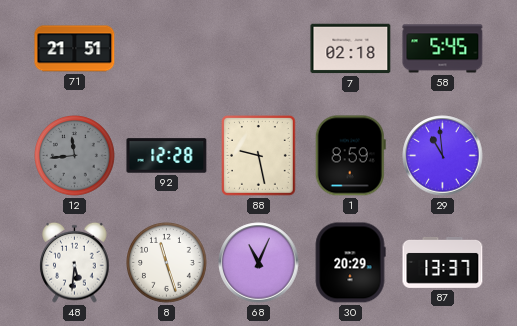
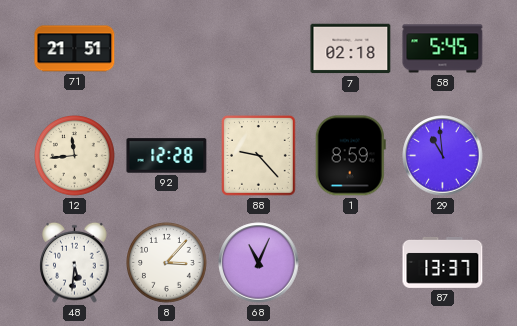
12 dial: grey -> cream (75, 156)
88: 9:28 -> 9:23 (259, 156)
8: 11:27 -> 3:07 (167, 263)
30: 20:29 -> none (350, 263)
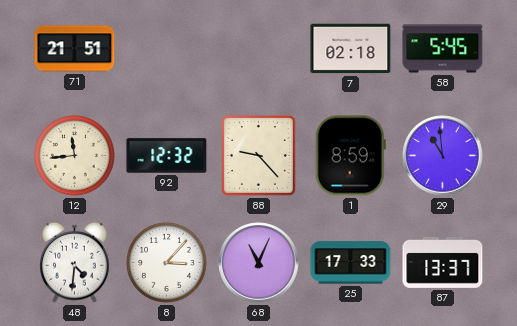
92: 12:28 -> 12:32 (167, 156)
48: 5:31 -> 4:31 (75, 262)
25: none -> 17:33 (351, 263)
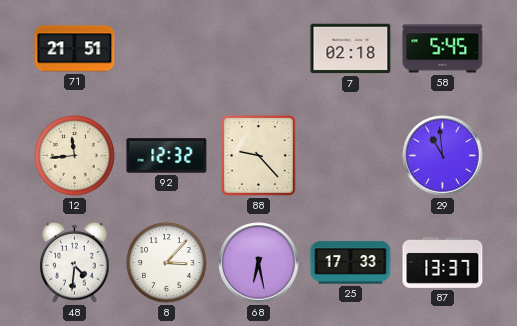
1: 8:59 -> none (350, 156)
68: 11:04 -> 6:28 (259, 263)
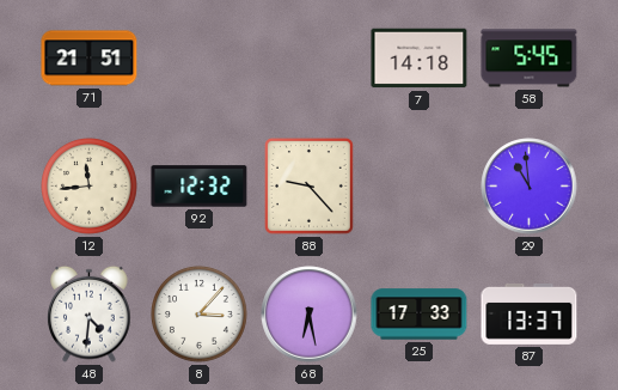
7: 02:18 -> 14:18 (420, 59)
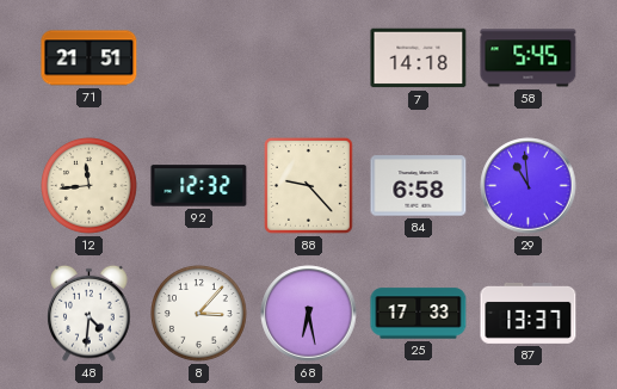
84: none -> 6:58 (419, 186)
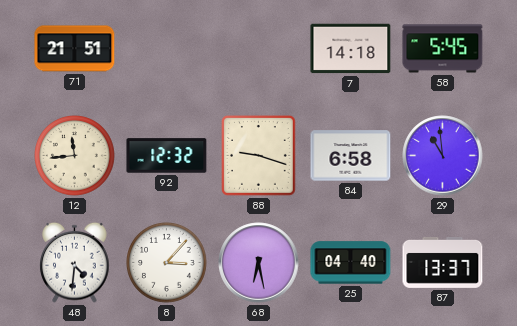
88: 9:23 -> 9:18 (259, 156)
25: 17:33 -> 04:40 (351, 263)
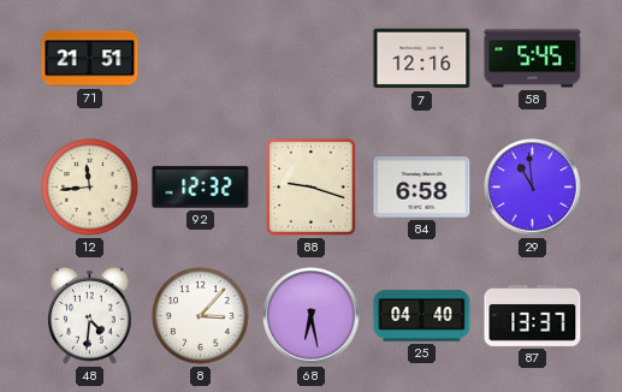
7: 14:18 -> 12:16 (422, 59)
